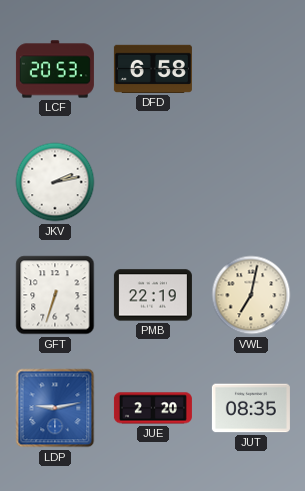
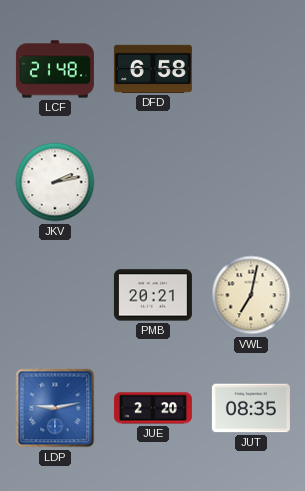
LCF: 20:53 -> 21:48 (55, 69)
GFT: 6:33 -> none (55, 295)
PMB: 22:19 -> 20:21 (153, 295)
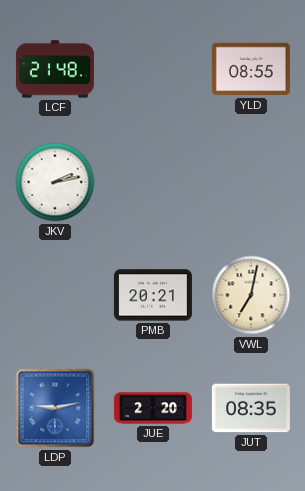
DFD: 6:58 -> none (153, 69)
YLD: none -> 08:55 (251, 69)
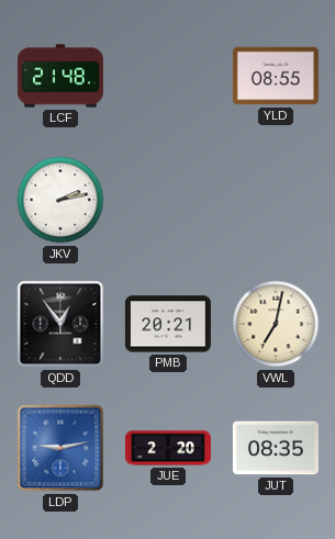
QDD: none -> 12:54 (60, 324)
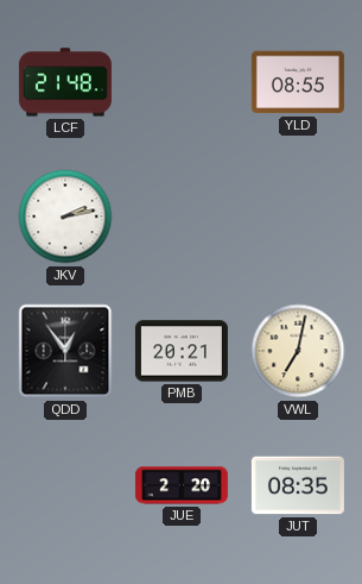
LDP: 9:13 -> none (60, 448)
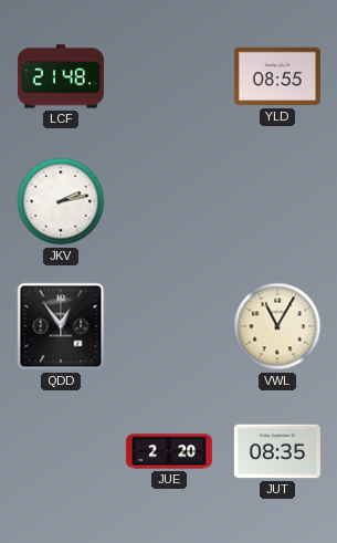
PMB: 20:21 -> none (182, 351)
VWL: 7:02 -> 11:05 (277, 326)
